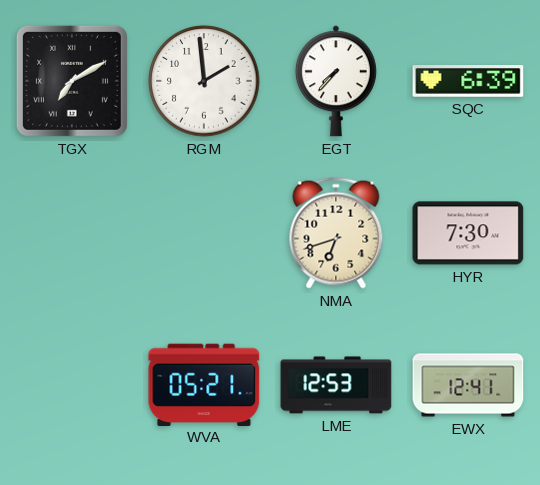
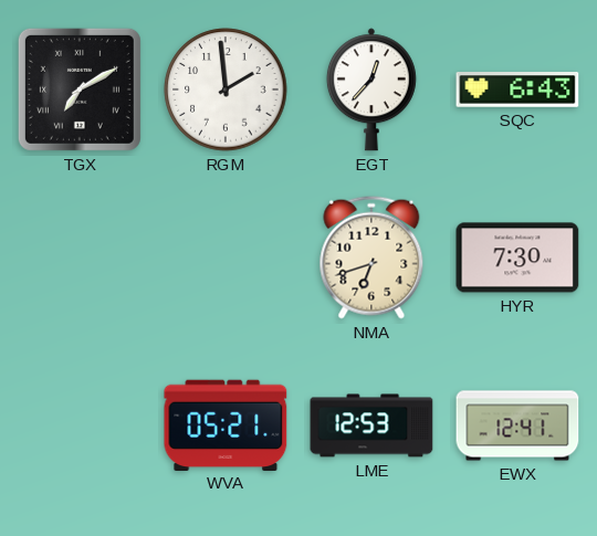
EGT: 7:37 -> 12:37 (371, 90)
SQC: 6:39 -> 6:43 (517, 90)
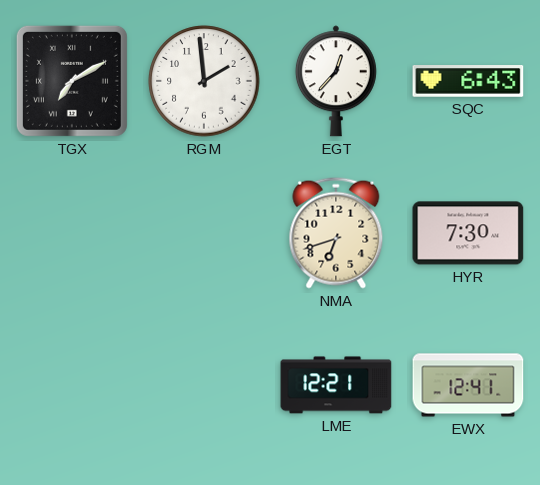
WVA: 05:21 -> none (226, 424)
LME: 12:53 -> 12:21 (336, 385)
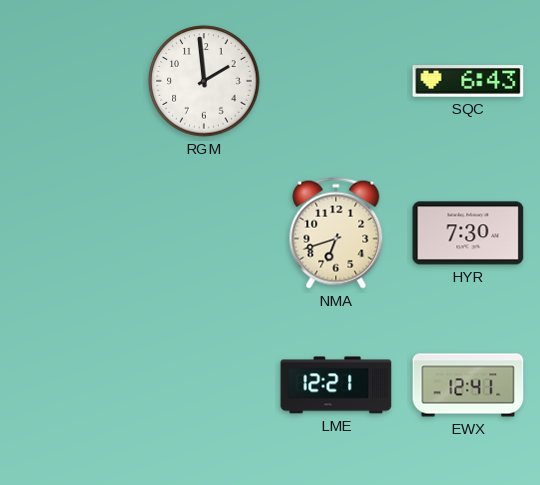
TGX: 7:10 -> none (72, 81)
EGT: 12:37 -> none (336, 81)
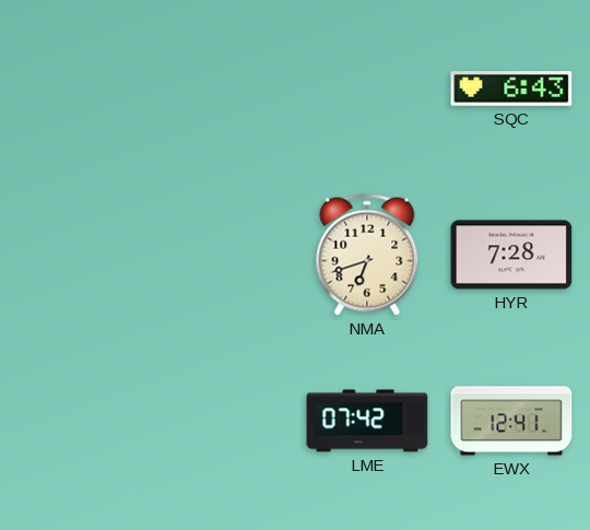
RGM: 1:59 -> none (204, 81)
HYR: 7:30 -> 7:28 (511, 255)
LME: 12:21 -> 07:42 (367, 421)
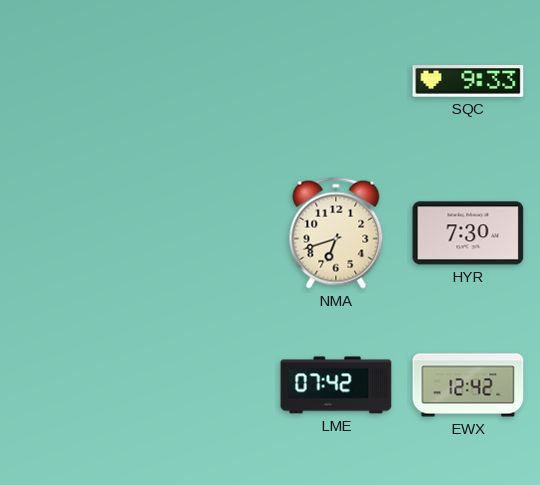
SQC: 6:43 -> 9:33 (468, 81)
HYR: 7:28 -> 7:30 (468, 233)
EWX: 12:41 -> 12:42 (468, 385)
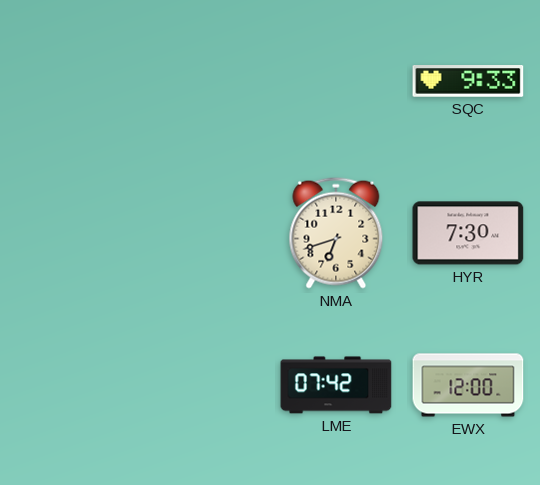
EWX: 12:42 -> 12:00 (468, 385)
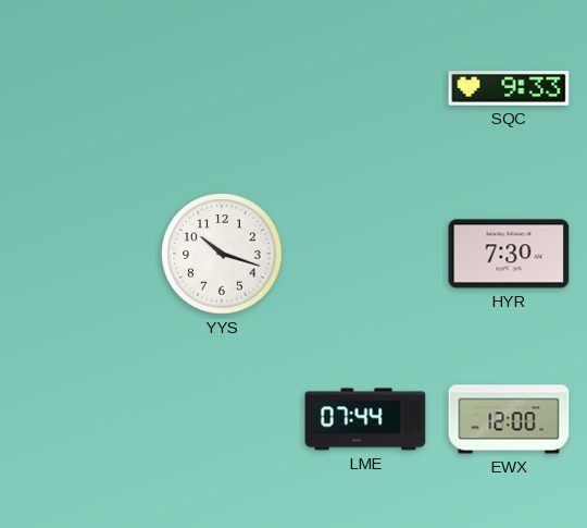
YYS: none -> 10:18 (222, 254)
NMA: 6:42 -> none (336, 233)
LME: 07:42 -> 07:44 (365, 419)
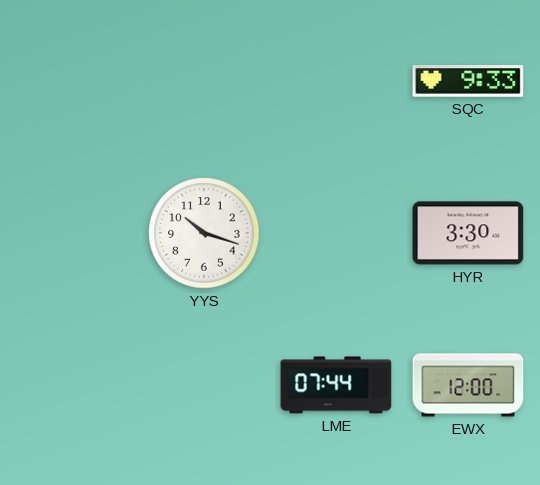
HYR: 7:30 -> 3:30 (468, 233)
